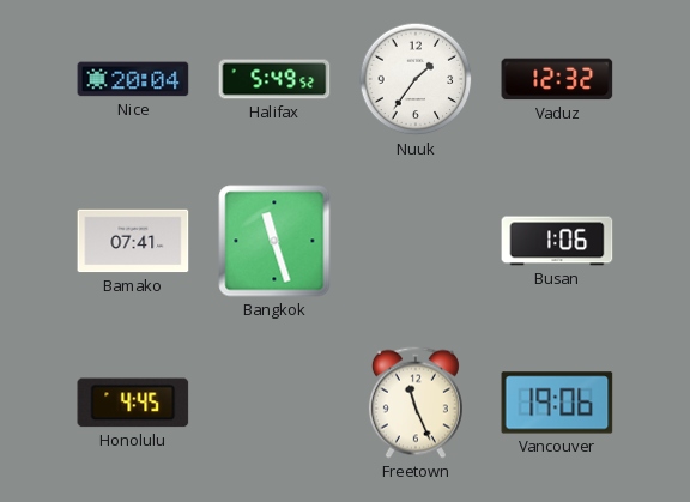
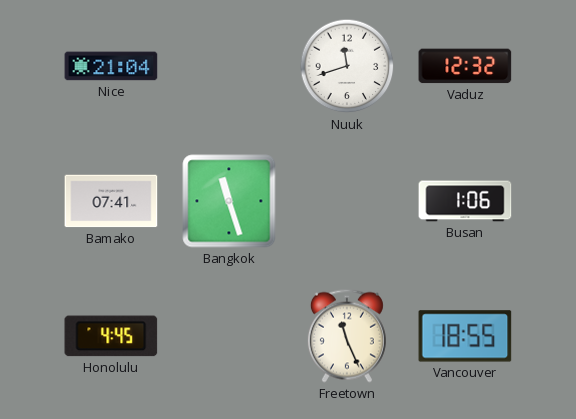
Nice: 20:04 -> 21:04 (111, 66)
Halifax: 5:49 -> none (274, 79)
Nuuk: 1:36 -> 11:42 (347, 66)
Vancouver: 19:06 -> 18:55 (465, 336)
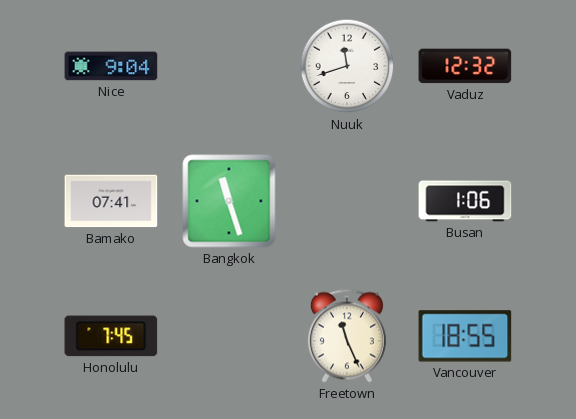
Nice: 21:04 -> 9:04 (111, 66)
Honolulu: 4:45 -> 7:45 (111, 336)
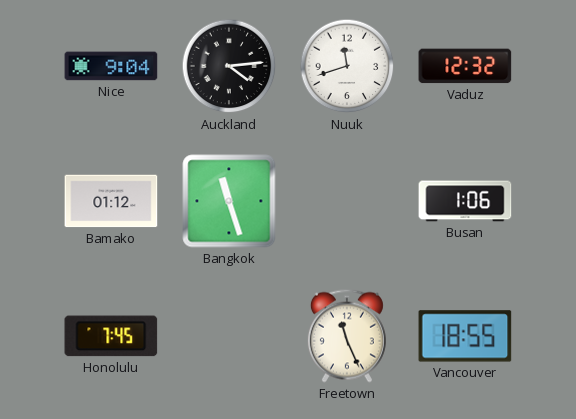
Auckland: none -> 4:14 (229, 66)
Bamako: 07:41 -> 01:12 (111, 201)
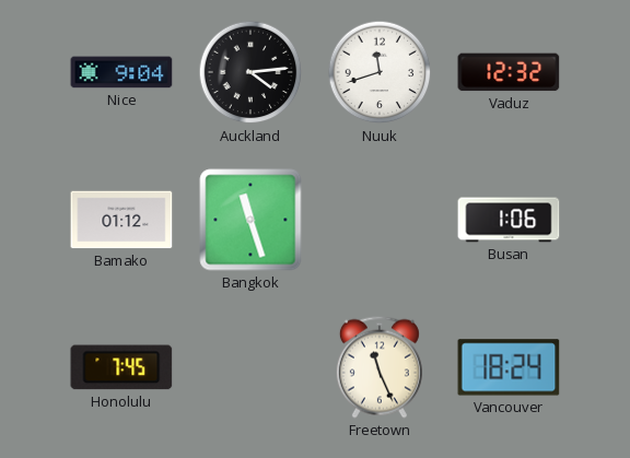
Vancouver: 18:55 -> 18:24 (509, 367)
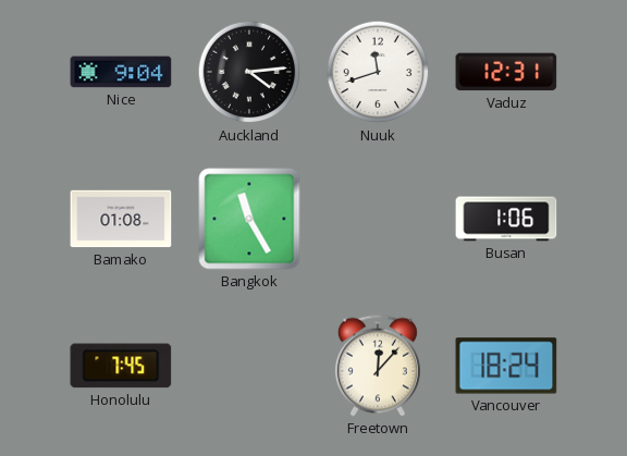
Vaduz: 12:32 -> 12:31 (506, 72)
Bamako: 01:12 -> 01:08 (121, 219)
Bangkok: 11:27 -> 11:25 (249, 219)
Freetown: 11:26 -> 12:07 (378, 366)
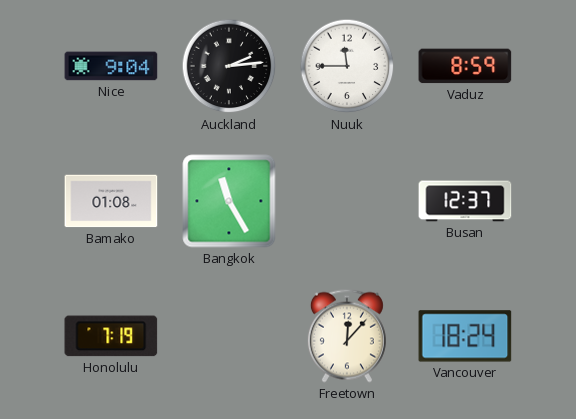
Auckland: 4:14 -> 2:14 (229, 66)
Nuuk: 11:42 -> 11:45 (347, 66)
Vaduz: 12:31 -> 8:59 (465, 66)
Busan: 1:06 -> 12:37 (465, 201)
Honolulu: 7:45 -> 7:19 (111, 336)
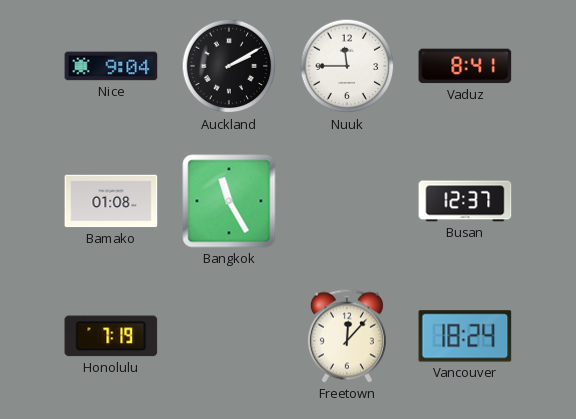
Auckland: 2:14 -> 2:10 (229, 66)
Vaduz: 8:59 -> 8:41 (465, 66)
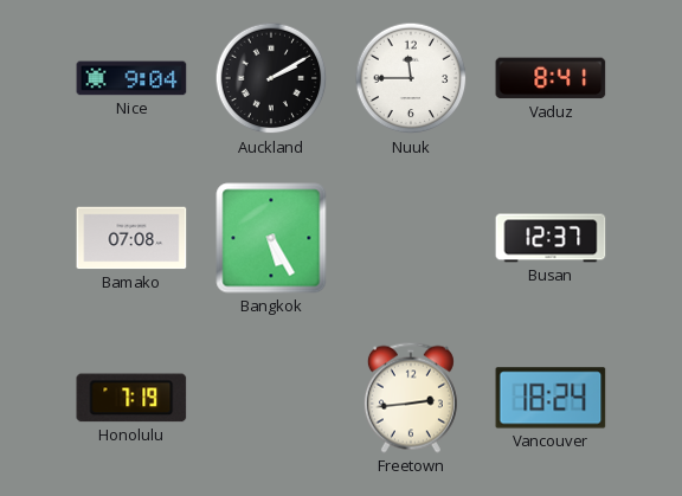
Bamako: 01:08 -> 07:08 (131, 238)
Bangkok: 11:25 -> 5:25 (271, 238)
Freetown: 12:07 -> 2:44 (411, 398)
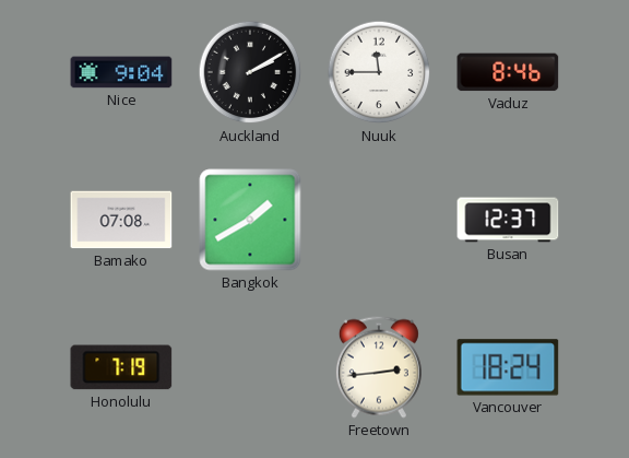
Vaduz: 8:41 -> 8:46 (508, 72)
Bangkok: 5:25 -> 1:40 (250, 220)
